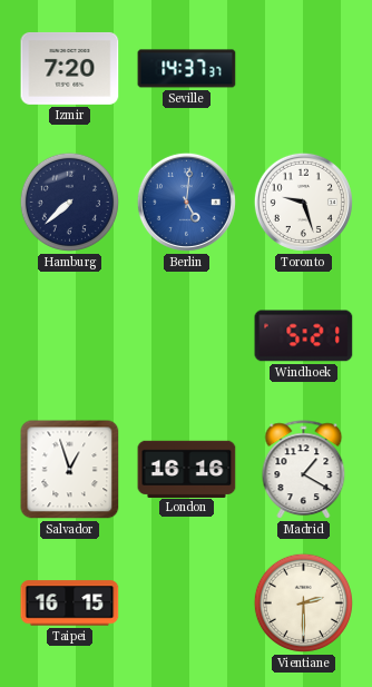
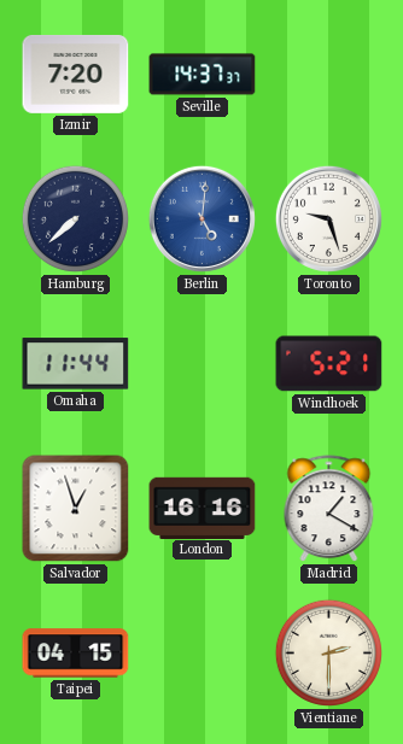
Omaha: none -> 11:44 (76, 364)
Taipei: 16:15 -> 04:15 (76, 654)
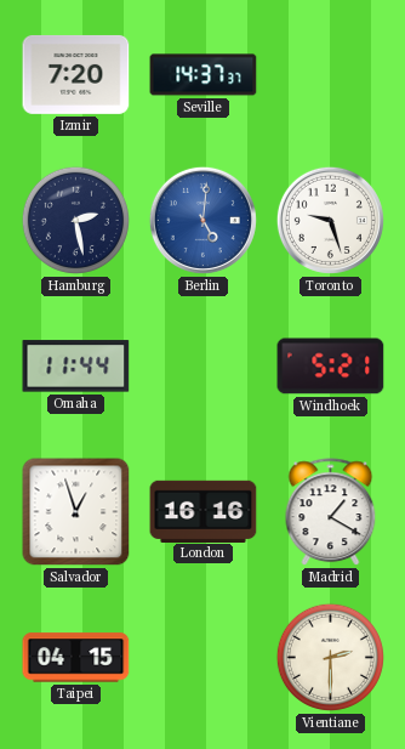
Hamburg: 7:38 -> 2:28 (75, 220)
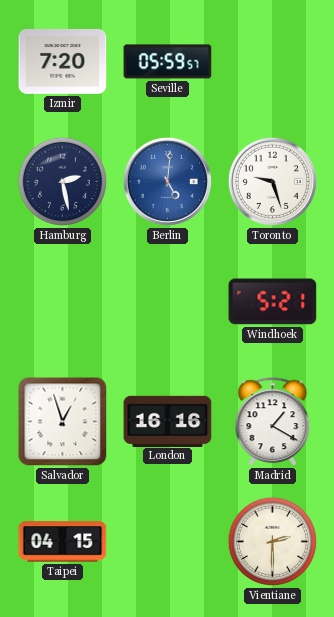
Seville: 14:37 -> 05:59 (168, 62)
Omaha: 11:44 -> none (76, 367)
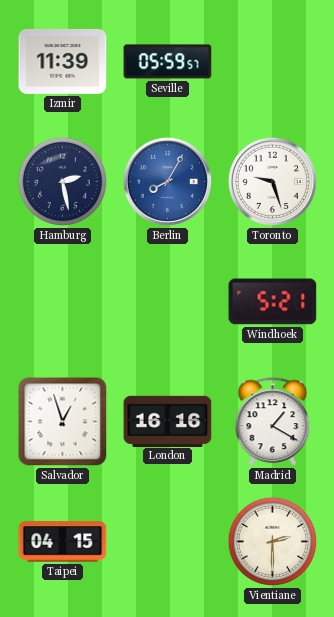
Izmir: 7:20 -> 11:39 (63, 61)
Berlin: 5:01 -> 8:05 (167, 181)
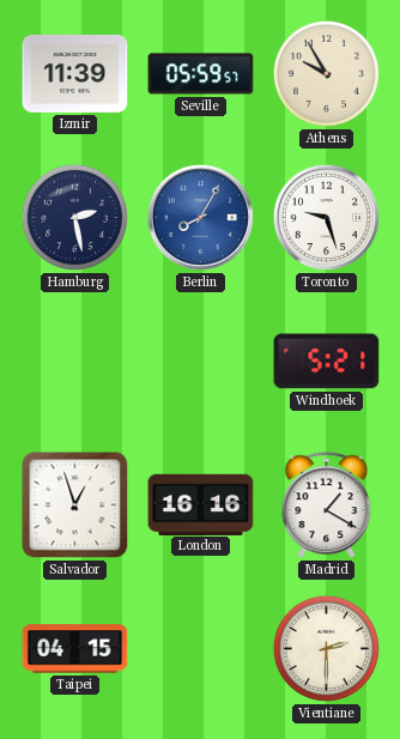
Athens: none -> 9:55 (326, 73)
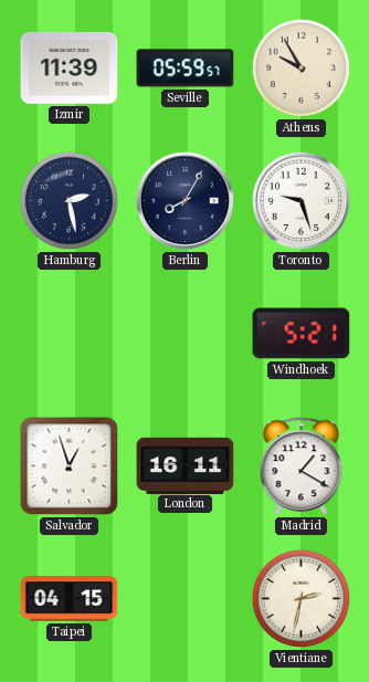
Berlin dial: blue -> navy (184, 200)
London: 16:16 -> 16:11 (186, 465)
Vientiane: 2:30 -> 2:32 (301, 598)
